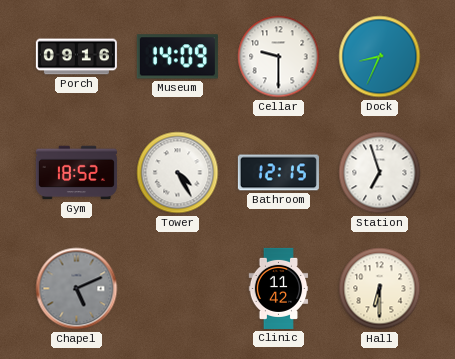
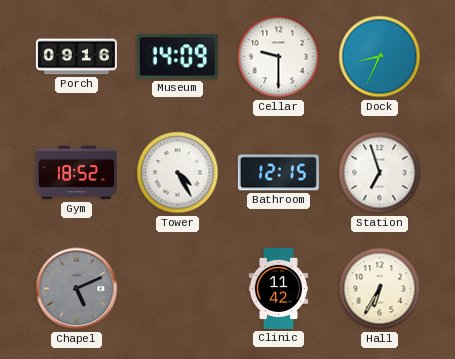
Hall: 6:30 -> 6:35 (380, 289)
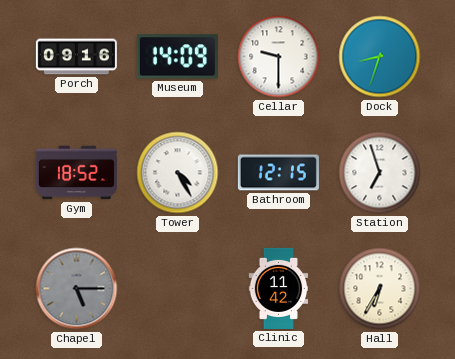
Dock: 8:34 -> 8:33 (380, 57)
Chapel: 5:11 -> 5:15 (77, 289)
